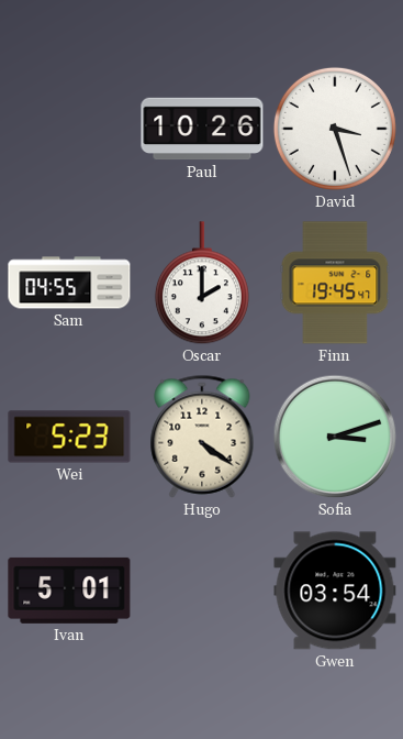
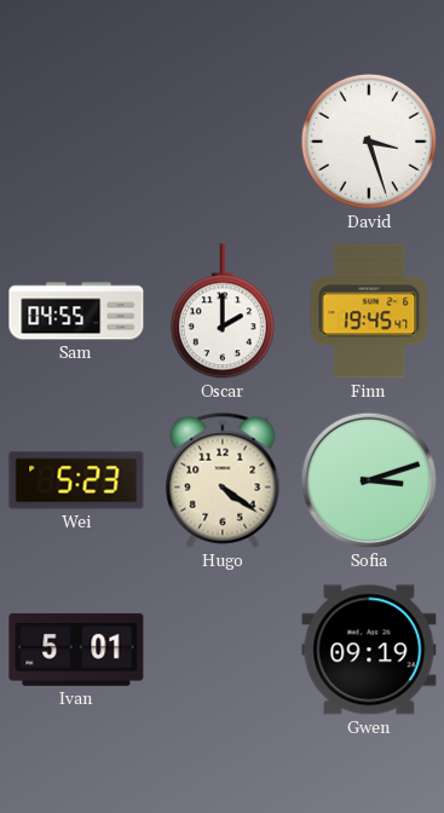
Paul: 10:26 -> none (202, 129)
Gwen: 03:54 -> 09:19 (369, 650)
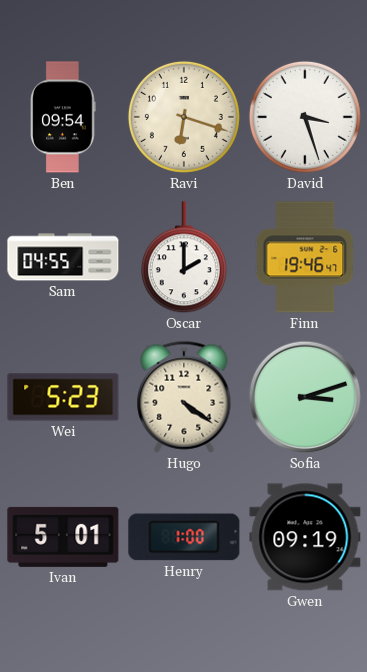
Ben: none -> 09:54 (63, 117)
Ravi: none -> 6:18 (184, 117)
Finn: 19:45 -> 19:46 (305, 257)
Henry: none -> 1:00 (184, 537)
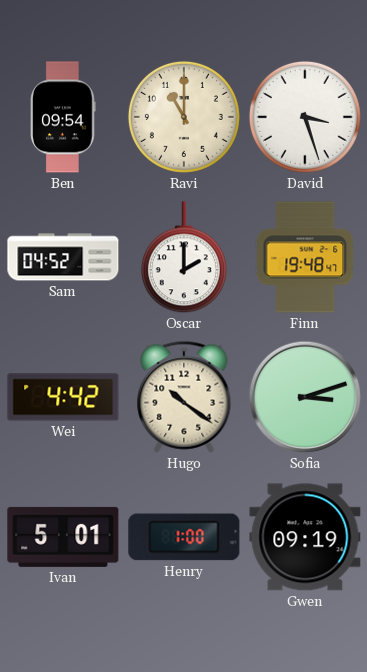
Ravi: 6:18 -> 11:00 (184, 117)
Sam: 04:55 -> 04:52 (63, 257)
Finn: 19:46 -> 19:48 (305, 257)
Wei: 5:23 -> 4:42 (63, 397)
Hugo: 4:21 -> 10:21 (184, 397)
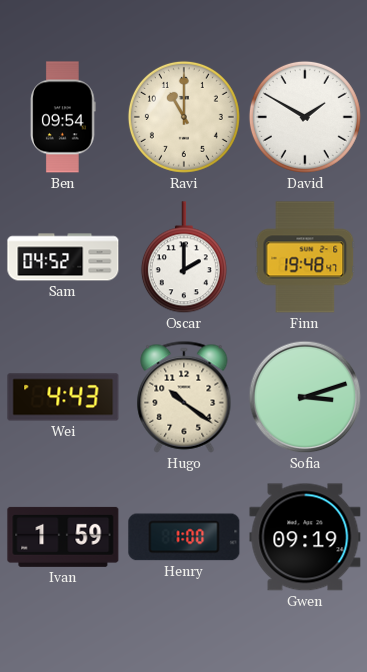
David: 3:27 -> 1:50 (305, 117)
Wei: 4:42 -> 4:43 (63, 397)
Ivan: 5:01 -> 1:59 (63, 537)
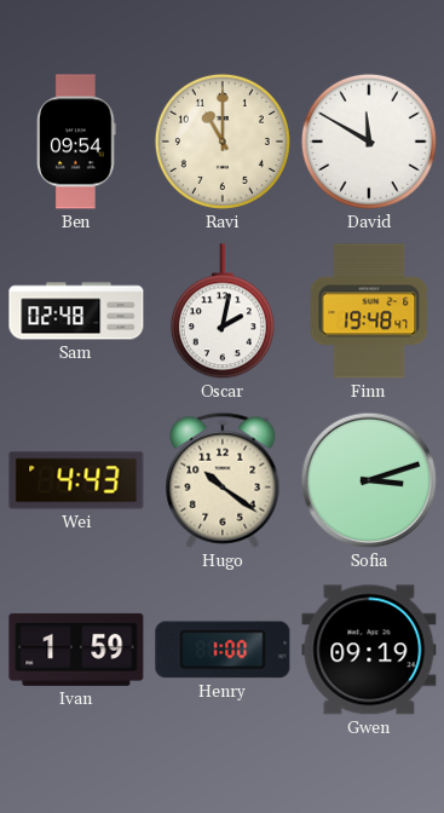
David: 1:50 -> 11:50 (369, 142)
Sam: 04:52 -> 02:48 (76, 311)
Oscar: 2:00 -> 2:02 (223, 312)
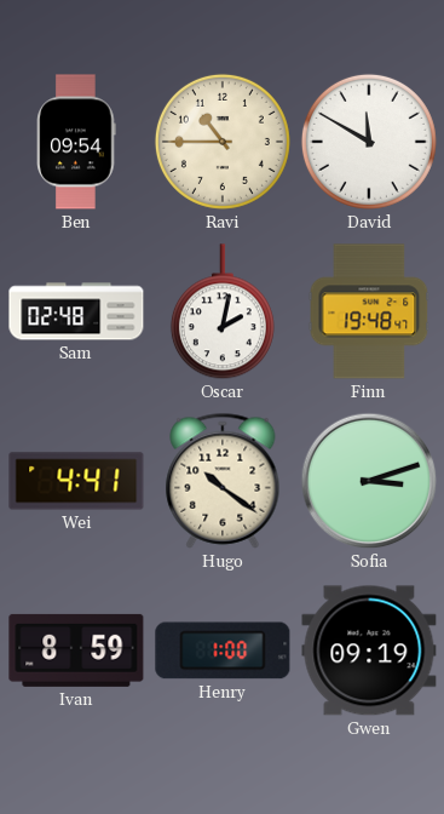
Ravi: 11:00 -> 10:45 (223, 142)
Wei: 4:43 -> 4:41 (76, 481)
Ivan: 1:59 -> 8:59 (76, 650)
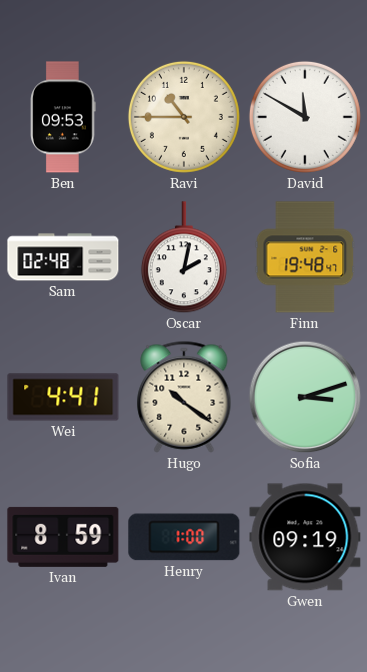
Ben: 09:54 -> 09:53 (63, 117)
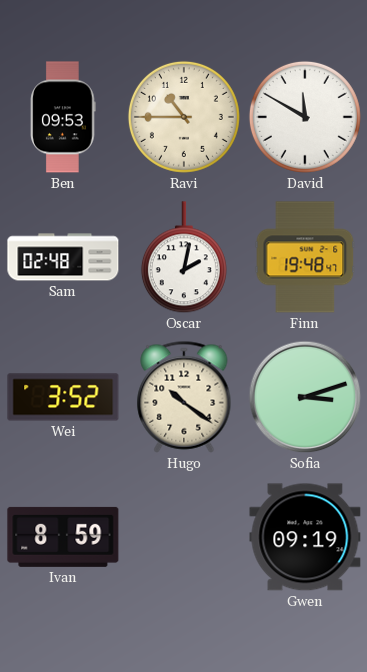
Wei: 4:41 -> 3:52 (63, 397)
Henry: 1:00 -> none (184, 537)
